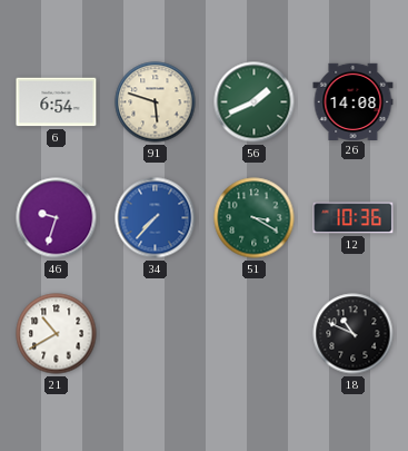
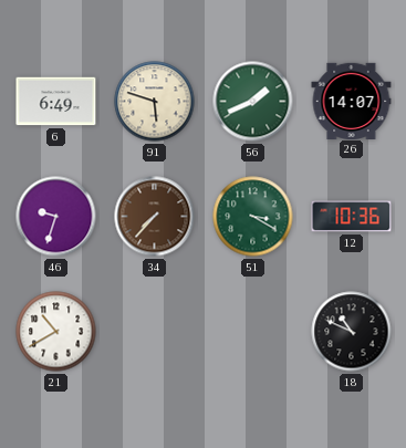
6: 6:54 -> 6:49 (56, 102)
26: 14:08 -> 14:07 (352, 101)
34 dial: blue -> brown (155, 217)
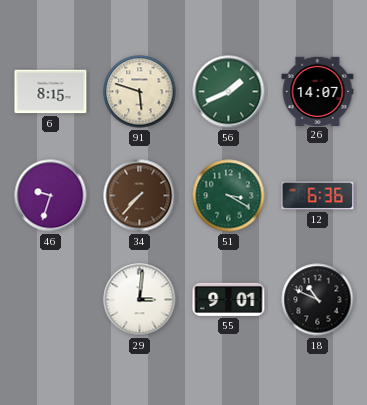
6: 6:49 -> 8:15 (51, 92)
12: 10:36 -> 6:36 (318, 196)
21: 10:40 -> none (56, 332)
29: none -> 3:01 (140, 300)
55: none -> 9:01 (229, 299)
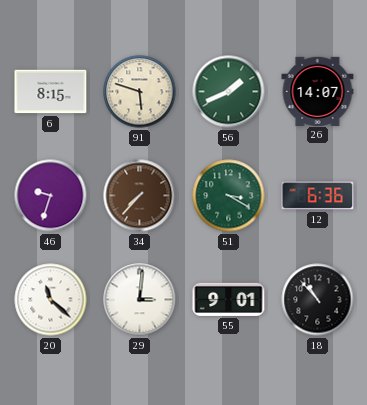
20: none -> 11:22 (51, 300)
18: 10:49 -> 10:53 (318, 300)
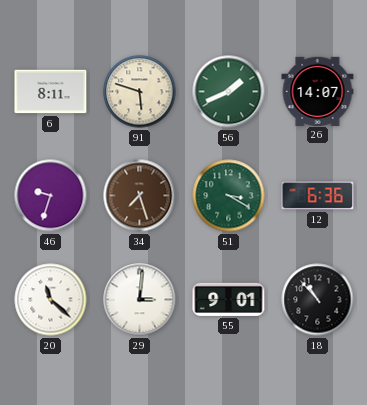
6: 8:15 -> 8:11 (51, 92)
34: 7:37 -> 7:27 (140, 196)
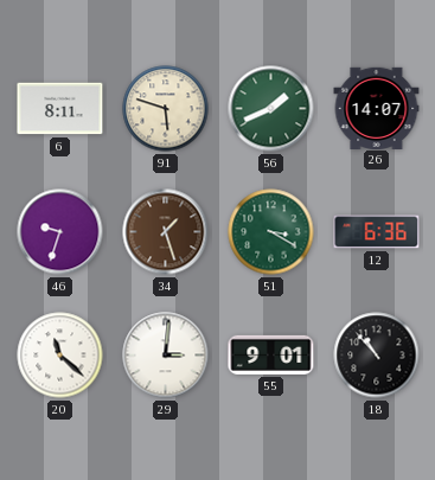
34: 7:27 -> 1:27 (166, 232)
